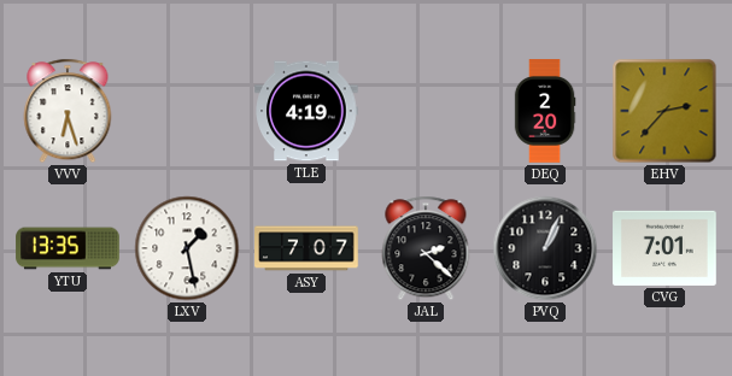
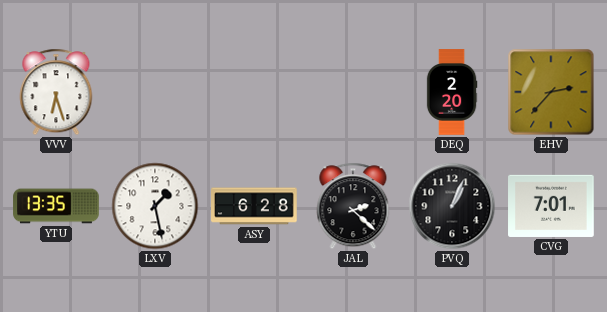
TLE: 4:19 -> none (306, 111)
ASY: 7:07 -> 6:28 (254, 206)
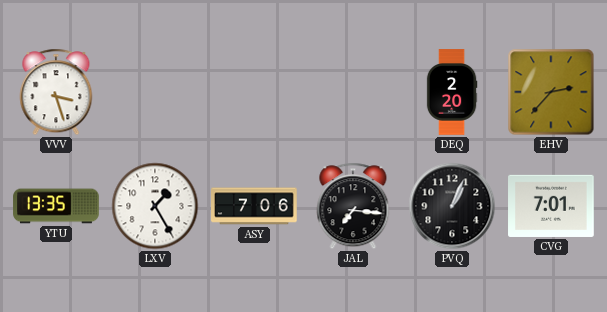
VVV: 6:27 -> 3:27 (56, 92)
LXV: 1:28 -> 1:25 (155, 206)
ASY: 6:28 -> 7:06 (254, 206)
JAL: 2:22 -> 7:16 (353, 206)
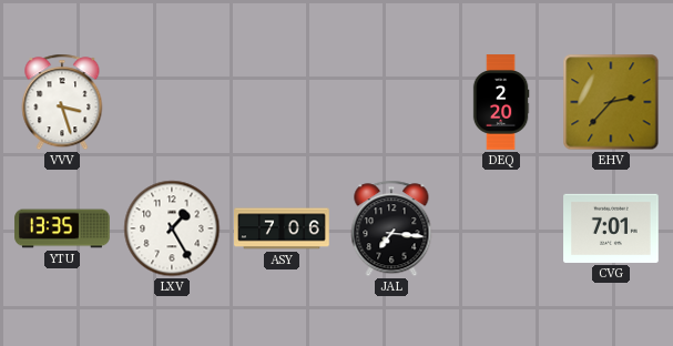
PVQ: 1:04 -> none (452, 206)
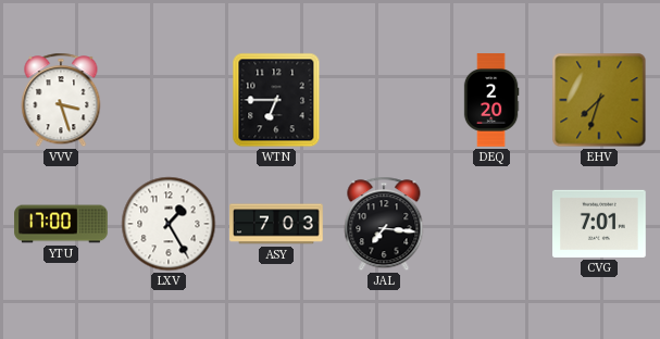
WTN: none -> 6:45 (276, 100)
EHV: 2:37 -> 7:33 (599, 100)
YTU: 13:35 -> 17:00 (61, 224)
ASY: 7:06 -> 7:03 (276, 224)
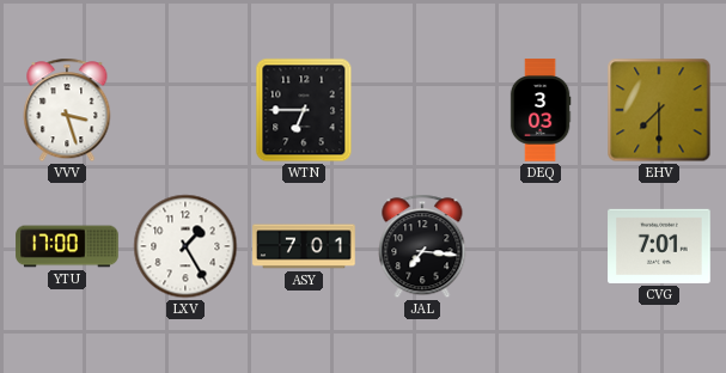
DEQ: 2:20 -> 3:03 (541, 110)
EHV: 7:33 -> 7:30 (659, 110)
ASY: 7:03 -> 7:01 (304, 246)
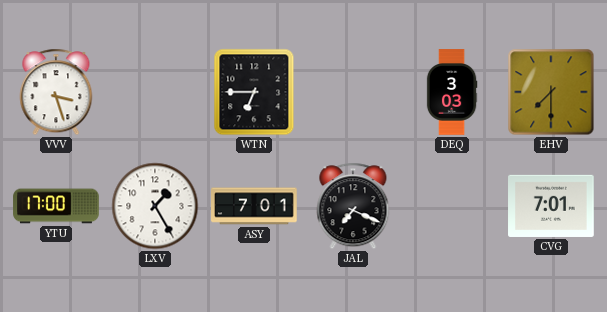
JAL: 7:16 -> 7:19 (353, 206)
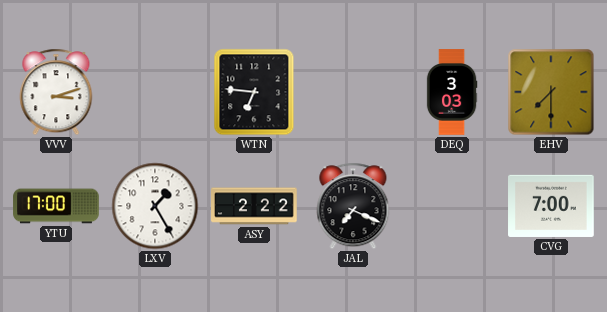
VVV: 3:27 -> 3:12 (56, 92)
WTN: 6:45 -> 6:46 (254, 92)
ASY: 7:01 -> 2:22 (254, 206)
CVG: 7:01 -> 7:00 (551, 206)
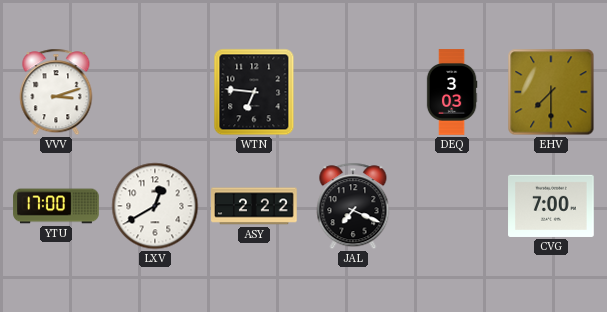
LXV: 1:25 -> 12:40 (155, 206)
